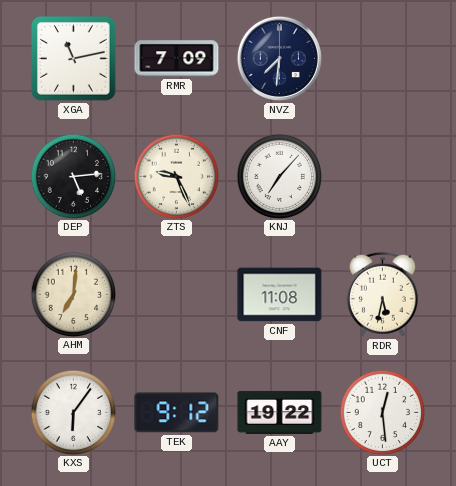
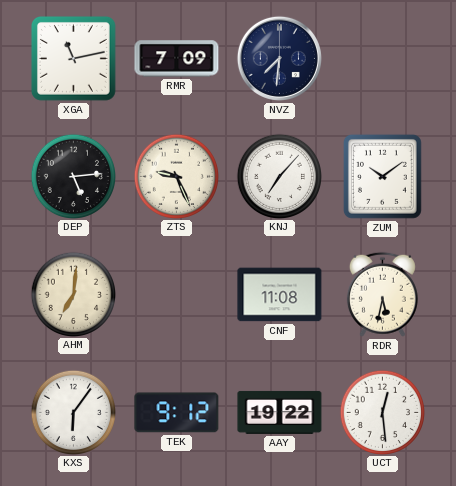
ZUM: none -> 10:09 (382, 176)
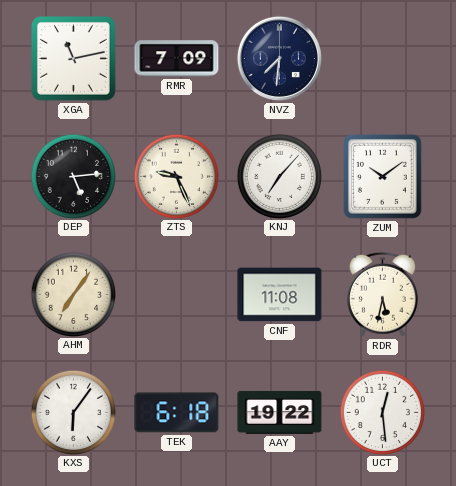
AHM: 7:01 -> 7:06 (73, 294)
TEK: 9:12 -> 6:18 (177, 413)
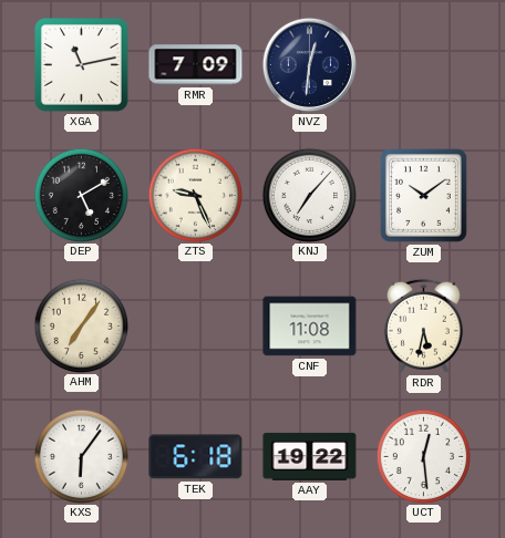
NVZ: 7:31 -> 12:31 (309, 64)
DEP: 5:14 -> 5:10 (81, 195)
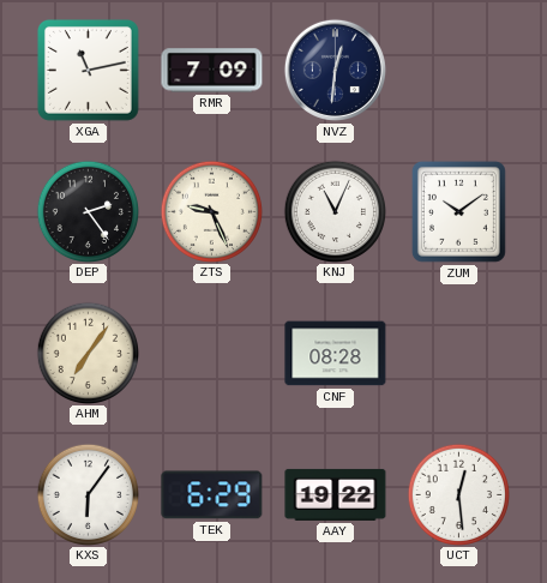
DEP: 5:10 -> 2:24 (88, 211)
KNJ: 7:07 -> 11:04 (335, 211)
CNF: 11:08 -> 08:28 (336, 354)
RDR: 5:32 -> none (423, 325)
TEK: 6:18 -> 6:29 (212, 495)
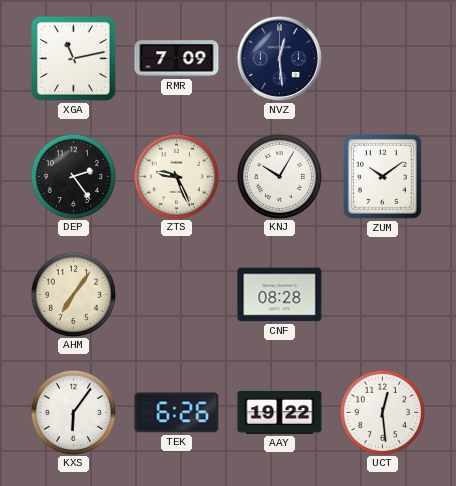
NVZ: 12:31 -> 12:29 (279, 58)
KNJ: 11:04 -> 10:05 (279, 176)
TEK: 6:29 -> 6:26 (177, 413)
